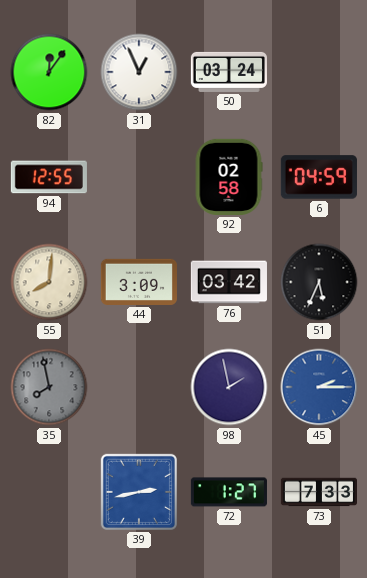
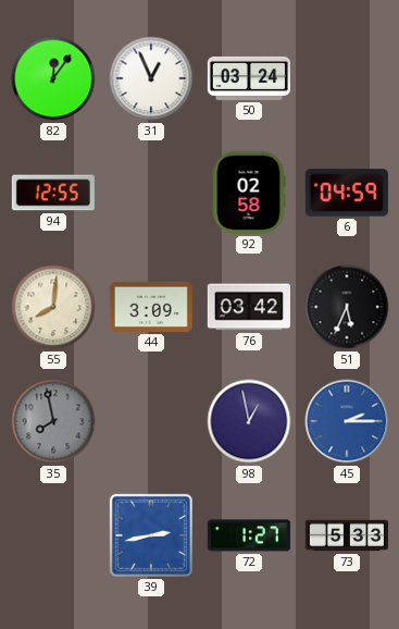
98: 1:58 -> 12:58 (249, 421)
73: 7:33 -> 5:33 (346, 535)
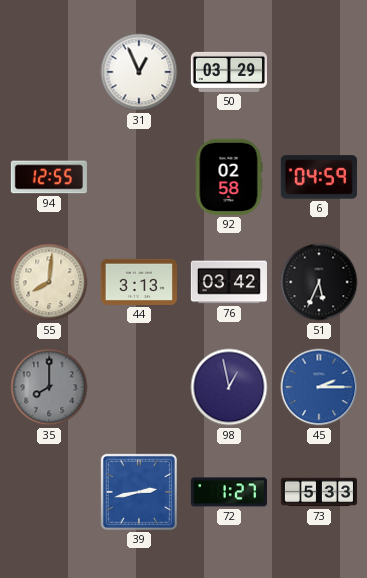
82: 12:06 -> none (53, 78)
50: 03:24 -> 03:29 (229, 72)
44: 3:09 -> 3:13 (139, 282)
35: 7:58 -> 8:00 (49, 387)
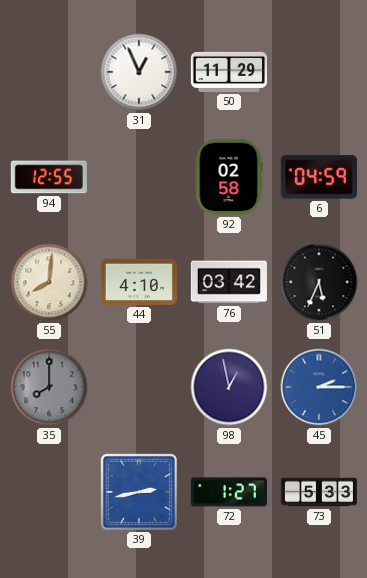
50: 03:29 -> 11:29 (229, 72)
44: 3:13 -> 4:10 (139, 282)
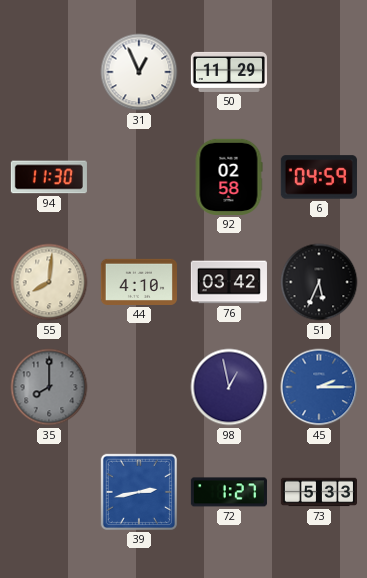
94: 12:55 -> 11:30 (49, 177)
